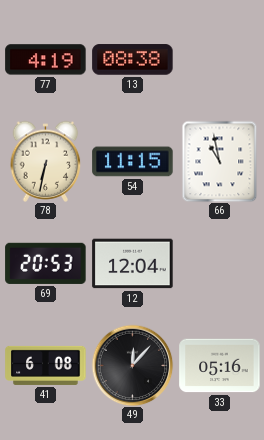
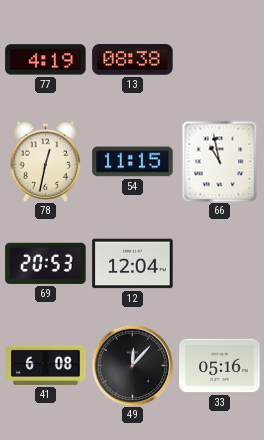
78: 6:32 -> 12:32 (46, 161)
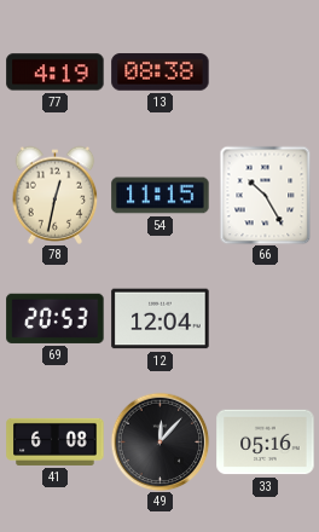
66: 10:58 -> 10:25 (266, 195)
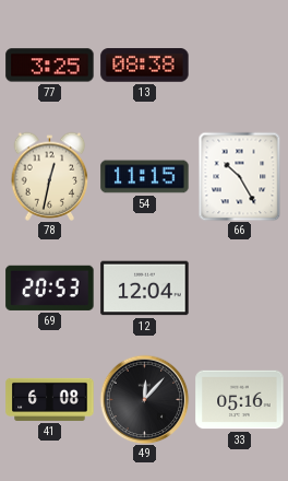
77: 4:19 -> 3:25 (50, 66)
